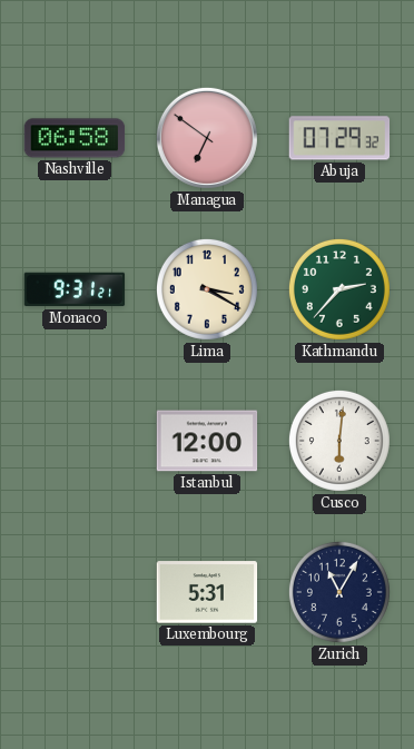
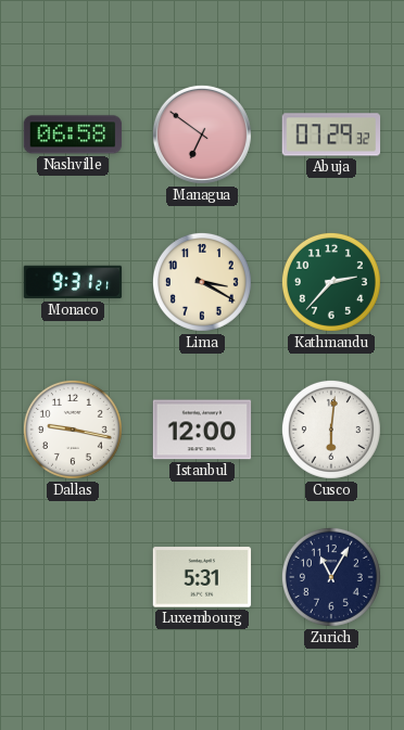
Dallas: none -> 9:17 (73, 430)
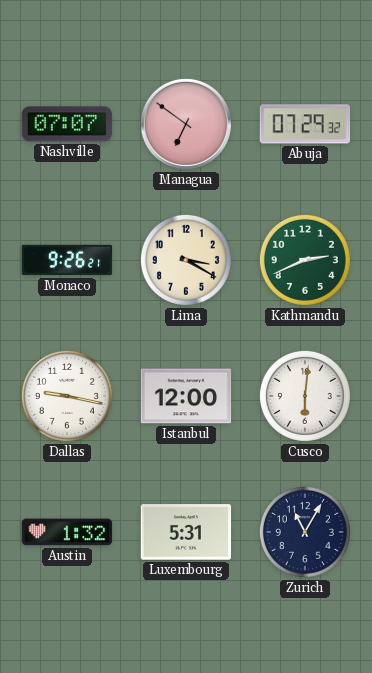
Nashville: 06:58 -> 07:07 (67, 124)
Monaco: 9:31 -> 9:26 (67, 260)
Kathmandu: 2:37 -> 2:41 (305, 260)
Austin: none -> 1:32 (67, 532)
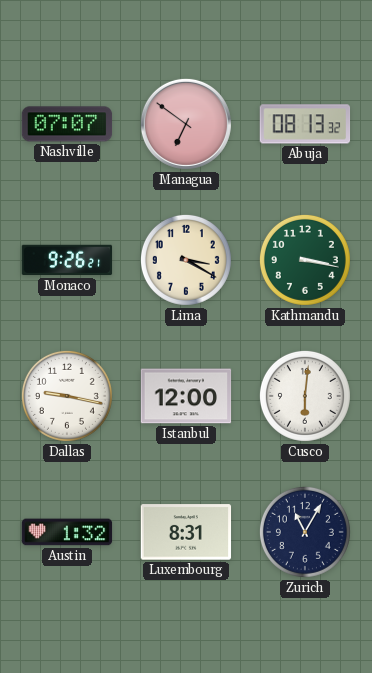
Abuja: 07:29 -> 08:13 (305, 124)
Kathmandu: 2:41 -> 3:17 (305, 260)
Luxembourg: 5:31 -> 8:31 (186, 532)
